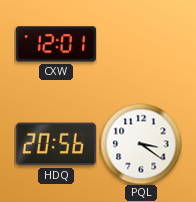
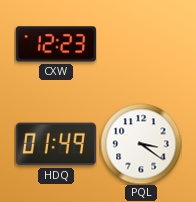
CXW: 12:01 -> 12:23 (56, 44)
HDQ: 20:56 -> 01:49 (56, 144)
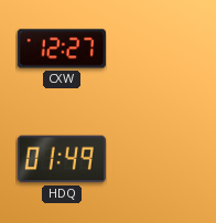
CXW: 12:23 -> 12:27 (62, 49)
PQL: 3:21 -> none (141, 144)
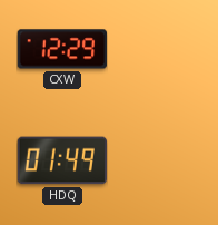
CXW: 12:27 -> 12:29 (62, 49)
